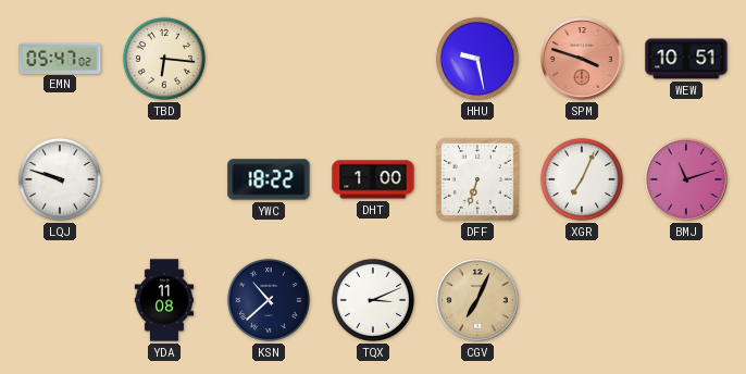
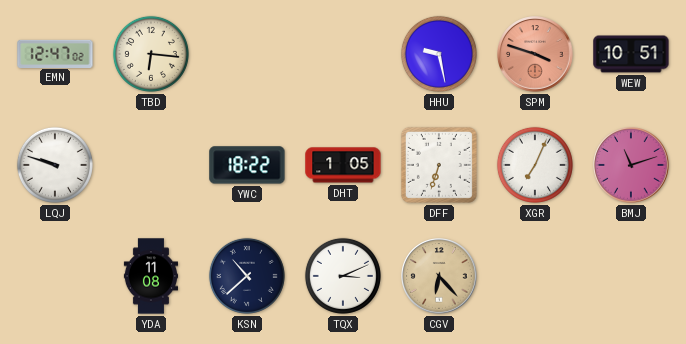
EMN: 05:47 -> 12:47 (55, 53)
DHT: 1:00 -> 1:05 (343, 165)
CGV: 7:04 -> 6:23 (439, 276)
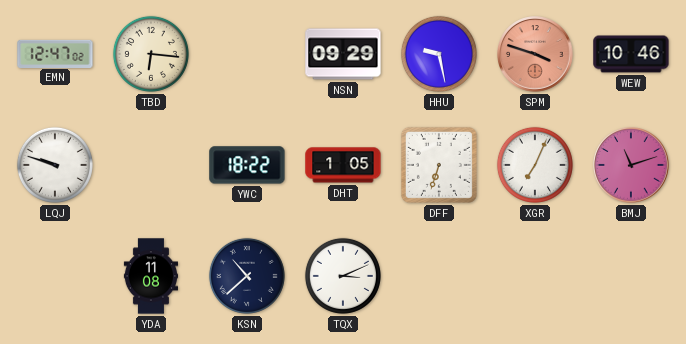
NSN: none -> 09:29 (343, 54)
WEW: 10:51 -> 10:46 (631, 54)
CGV: 6:23 -> none (439, 276)
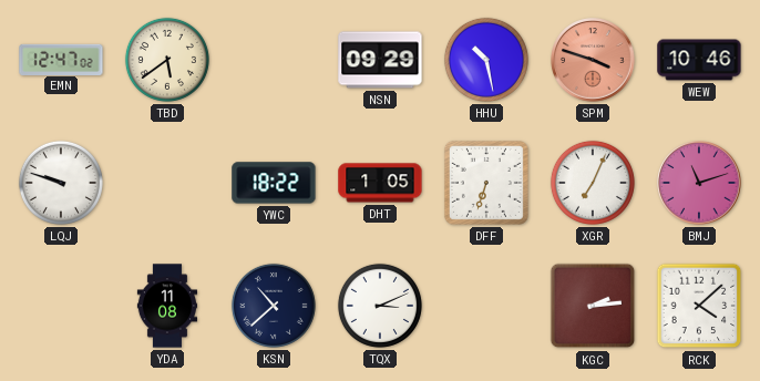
TBD: 6:16 -> 5:39 (167, 60)
HHU: 9:28 -> 10:28 (486, 60)
KGC: none -> 2:14 (593, 306)
RCK: none -> 4:08 (699, 306)
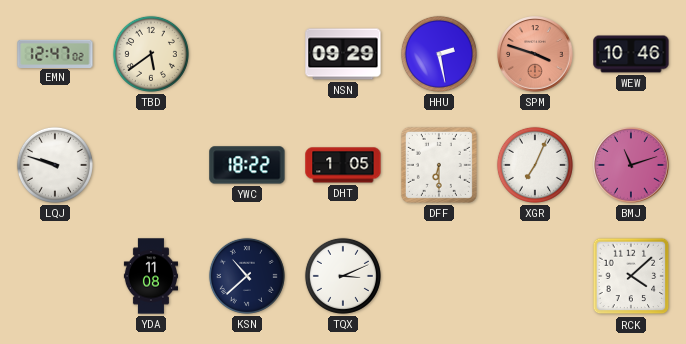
HHU: 10:28 -> 2:28 (439, 54)
DFF: 6:33 -> 6:30 (439, 165)
KGC: 2:14 -> none (593, 306)
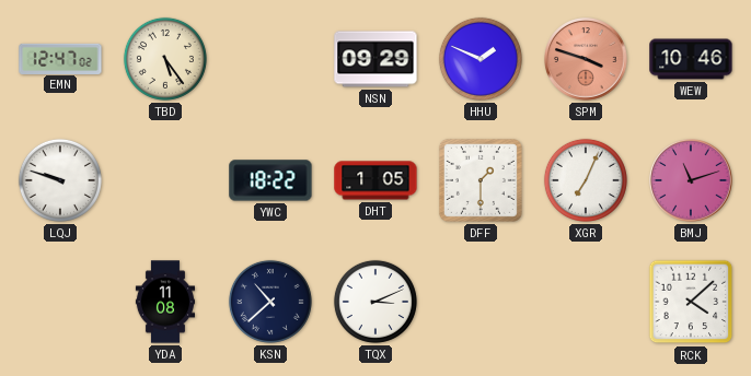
TBD: 5:39 -> 5:24 (165, 59)
HHU: 2:28 -> 1:49 (481, 59)
DFF: 6:30 -> 1:30 (481, 180)
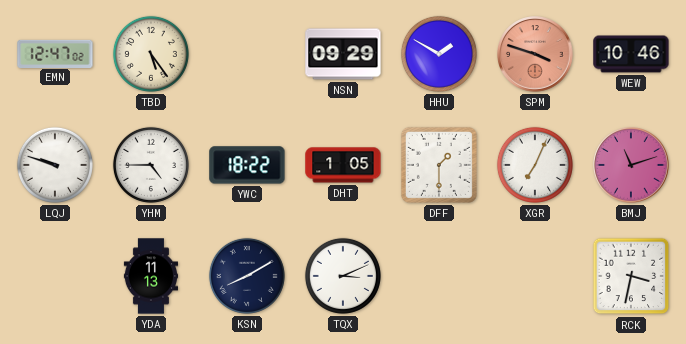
HHU: 1:49 -> 1:50 (439, 54)
YHM: none -> 4:45 (151, 165)
YDA: 11:08 -> 11:13 (150, 276)
KSN: 10:38 -> 8:10 (247, 276)
RCK: 4:08 -> 3:32 (631, 276)
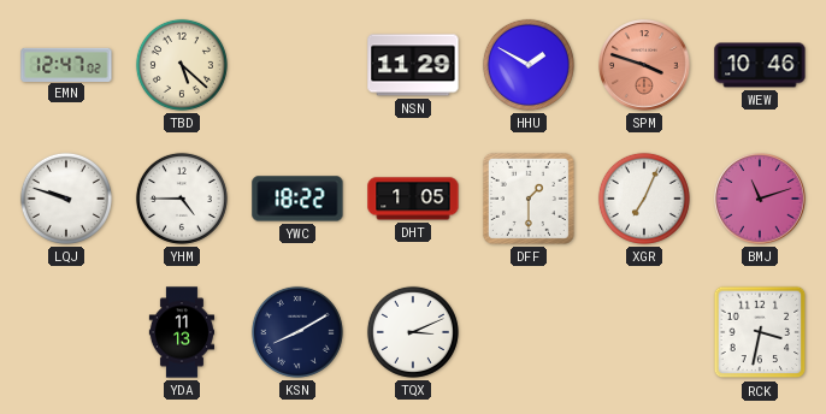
TBD: 5:24 -> 5:22 (182, 65)
NSN: 09:29 -> 11:29 (413, 65)
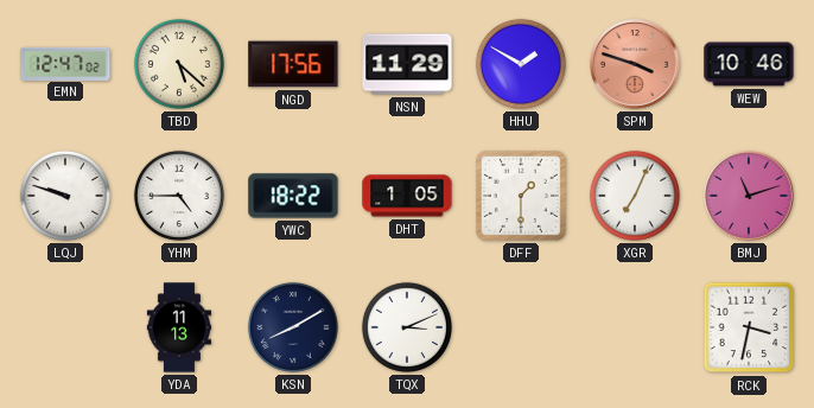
NGD: none -> 17:56 (293, 64)
